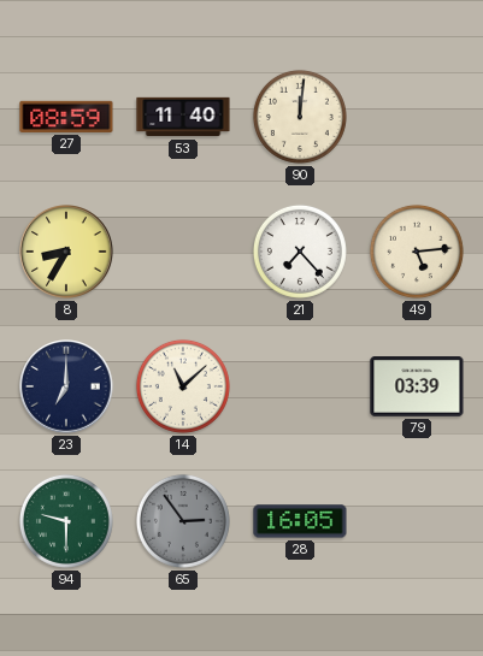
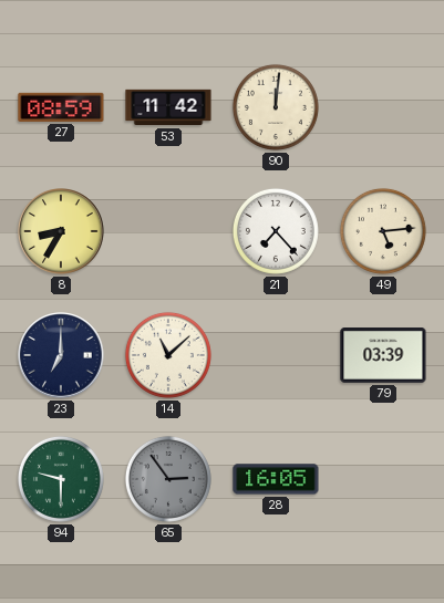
53: 11:40 -> 11:42 (168, 107)
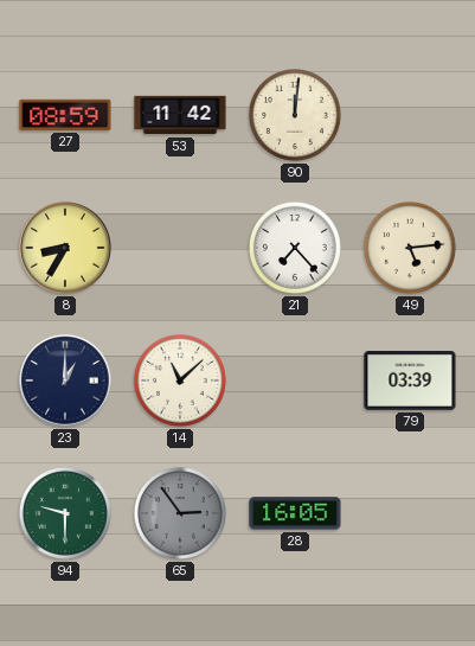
23: 7:00 -> 1:00 (65, 380)
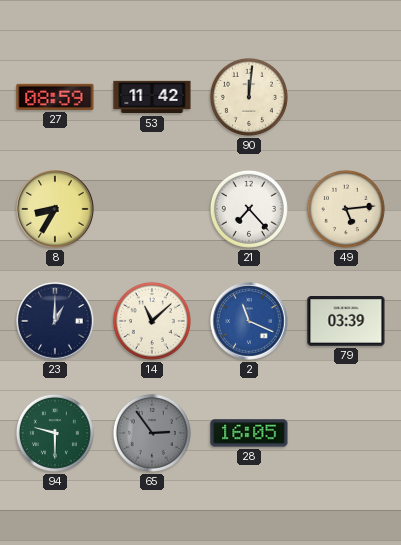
2: none -> 11:19 (249, 321)
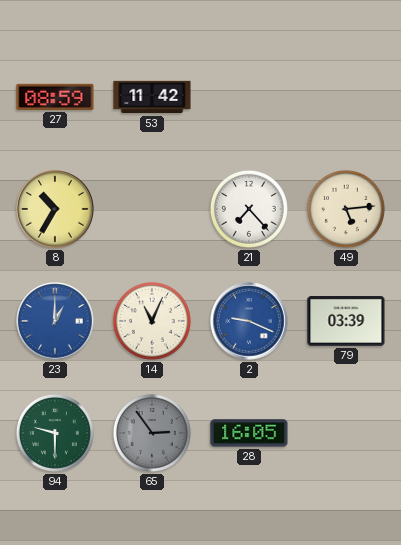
90: 12:01 -> none (249, 97)
8: 8:35 -> 10:35 (55, 209)
23 dial: navy -> blue (55, 321)
14: 11:08 -> 11:04 (152, 321)
2: 11:19 -> 9:19 (249, 321)
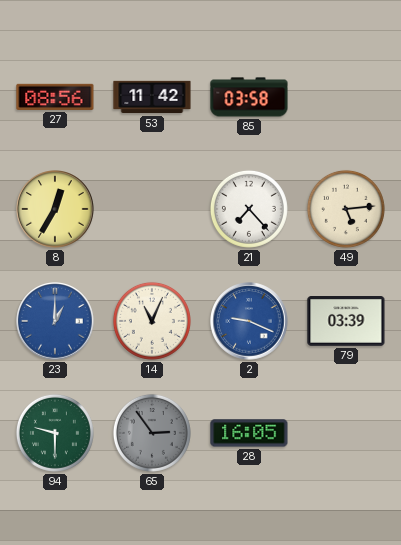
27: 08:59 -> 08:56 (55, 97)
85: none -> 03:58 (249, 97)
8: 10:35 -> 12:35 (55, 209)
